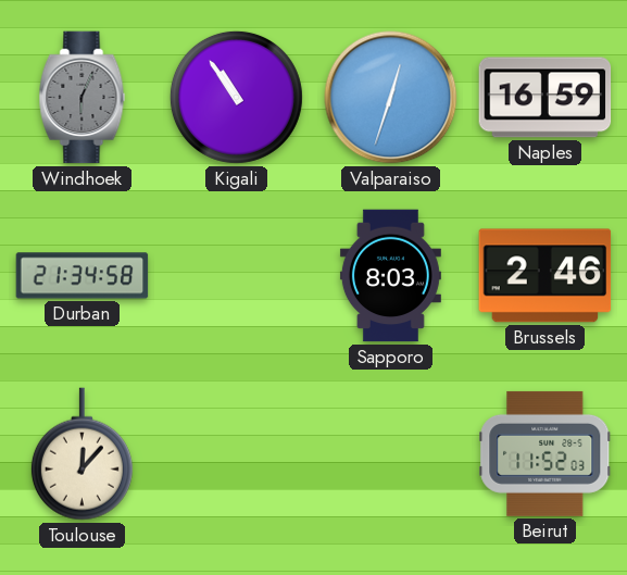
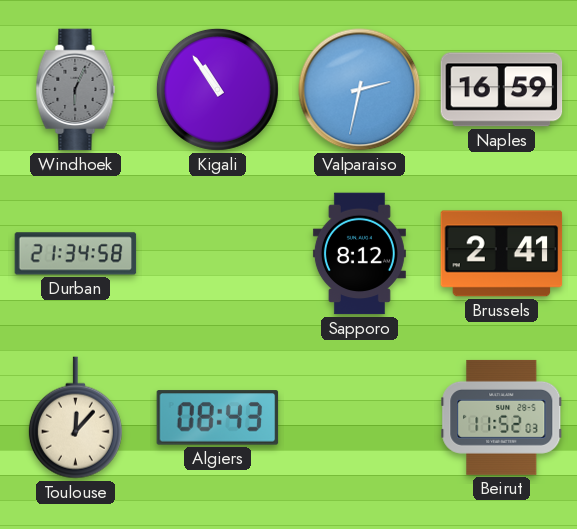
Valparaiso: 12:33 -> 2:32 (360, 90)
Sapporo: 8:03 -> 8:12 (359, 254)
Brussels: 2:46 -> 2:41 (502, 254)
Algiers: none -> 08:43 (218, 418)
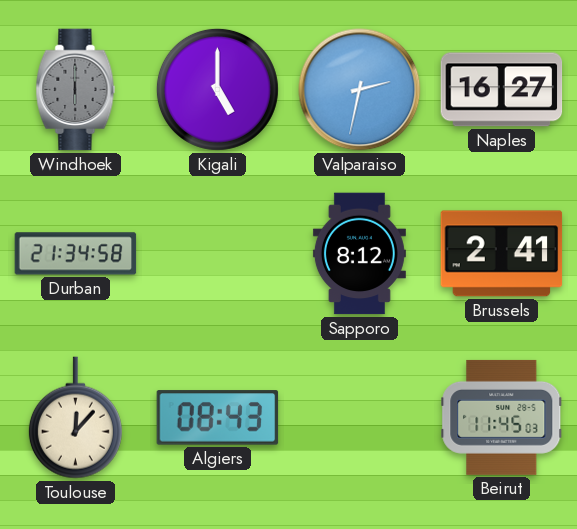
Windhoek: 6:04 -> 6:00 (76, 90)
Kigali: 10:54 -> 5:00 (217, 89)
Naples: 16:59 -> 16:27 (502, 90)
Beirut: 11:52 -> 11:45 (502, 417)
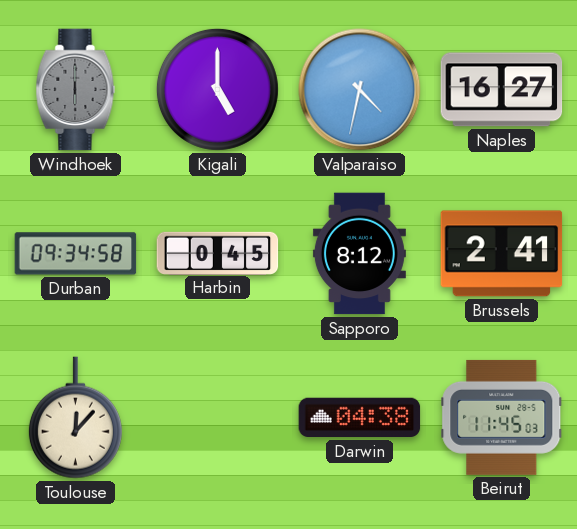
Valparaiso: 2:32 -> 4:32 (360, 90)
Durban: 21:34 -> 09:34 (76, 254)
Harbin: none -> 0:45 (218, 253)
Algiers: 08:43 -> none (218, 418)
Darwin: none -> 04:38 (360, 418)
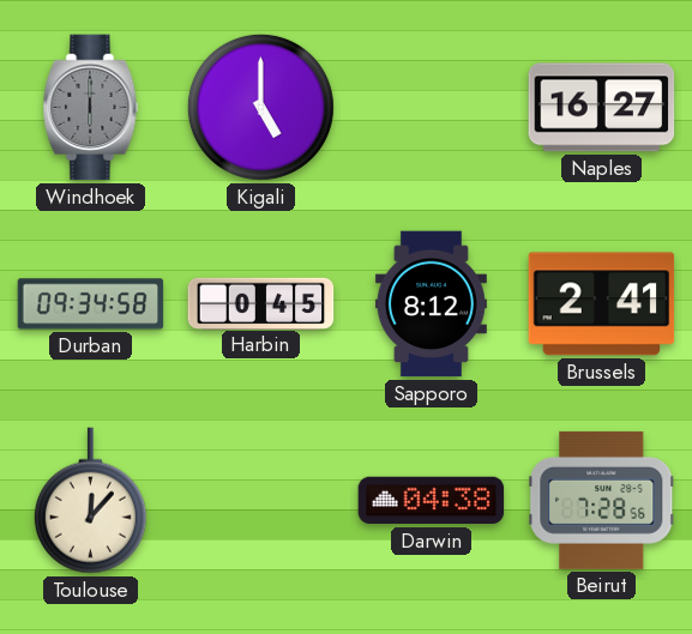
Valparaiso: 4:32 -> none (360, 90)
Beirut: 11:45 -> 7:28 (602, 500)
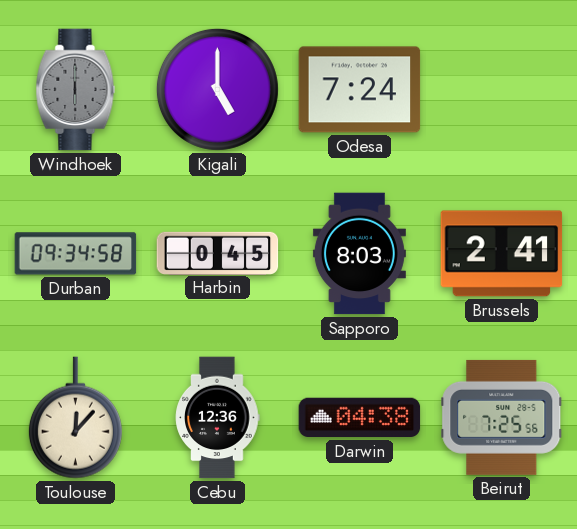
Odesa: none -> 7:24 (360, 90)
Naples: 16:27 -> none (602, 108)
Sapporo: 8:12 -> 8:03 (359, 254)
Cebu: none -> 12:36 (218, 418)
Beirut: 7:28 -> 7:25 (502, 417)
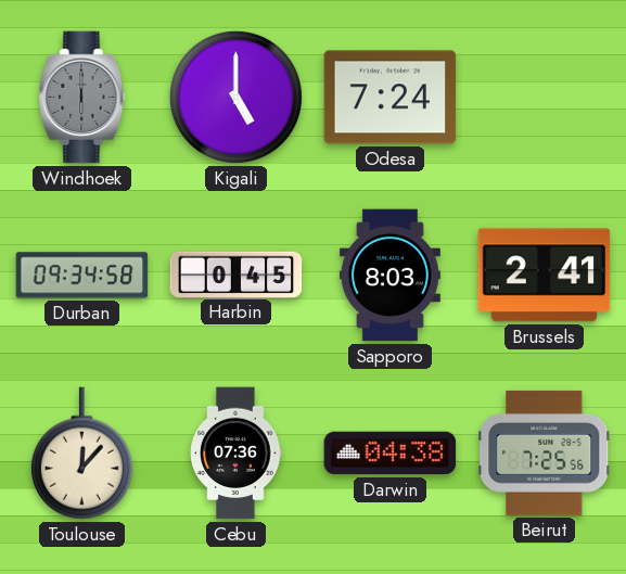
Cebu: 12:36 -> 07:36 (237, 454)
